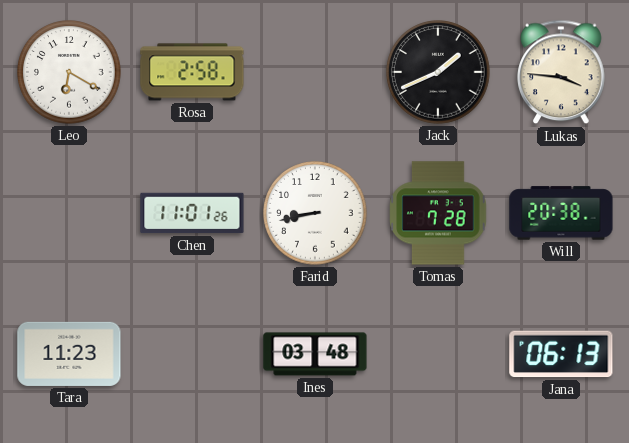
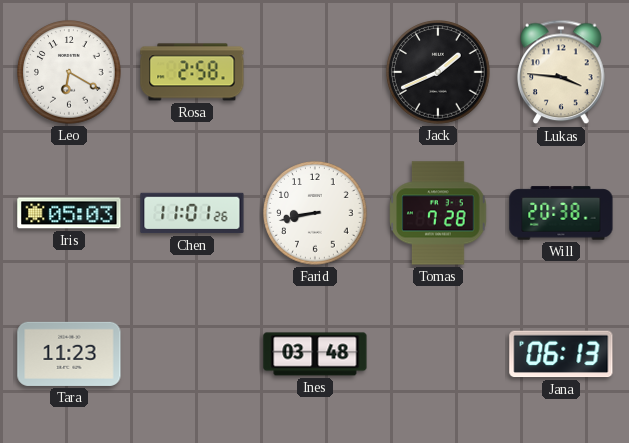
Iris: none -> 05:03 (69, 213)
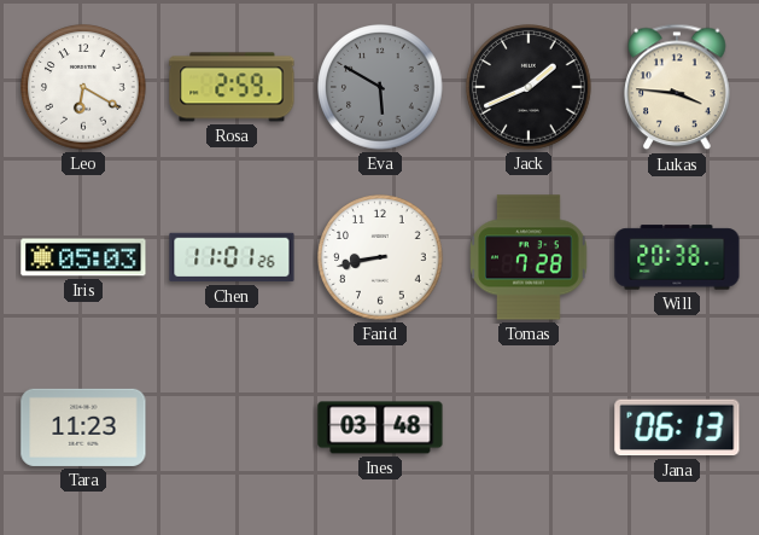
Rosa: 2:58 -> 2:59 (232, 87)
Eva: none -> 5:50 (380, 87)
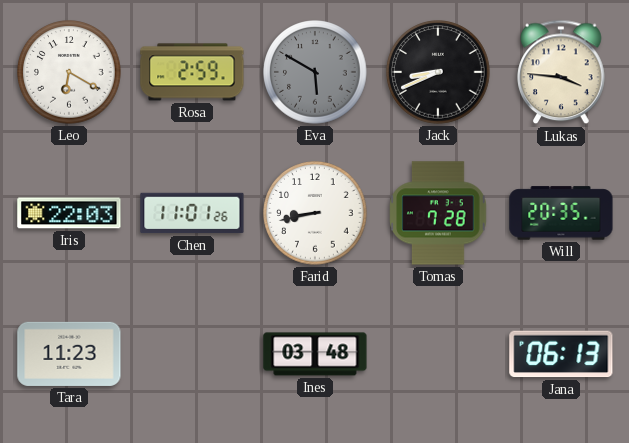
Jack: 1:41 -> 8:41 (438, 72)
Iris: 05:03 -> 22:03 (69, 213)
Will: 20:38 -> 20:35 (561, 213)
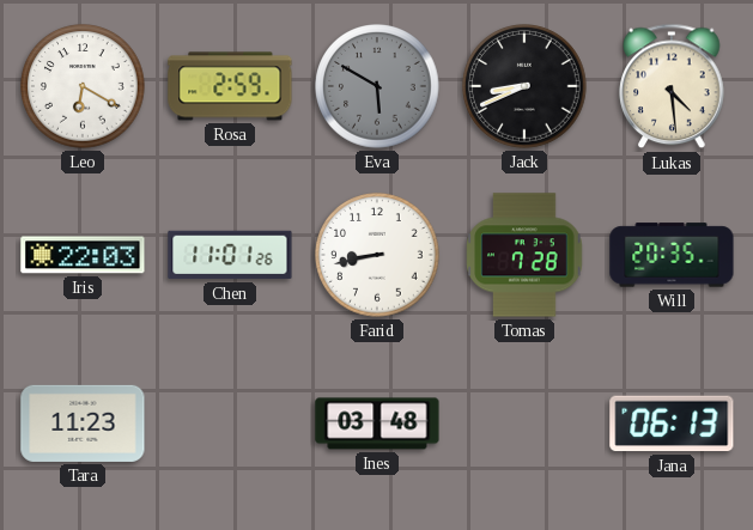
Lukas: 3:46 -> 4:29 (672, 86)
